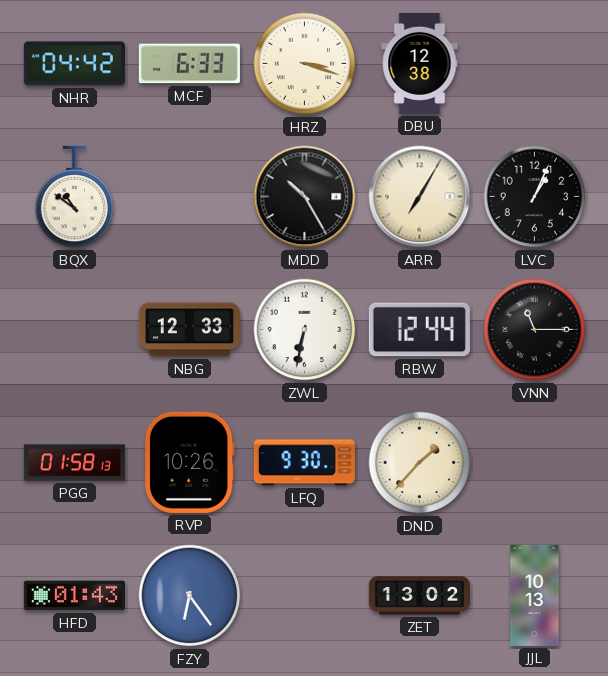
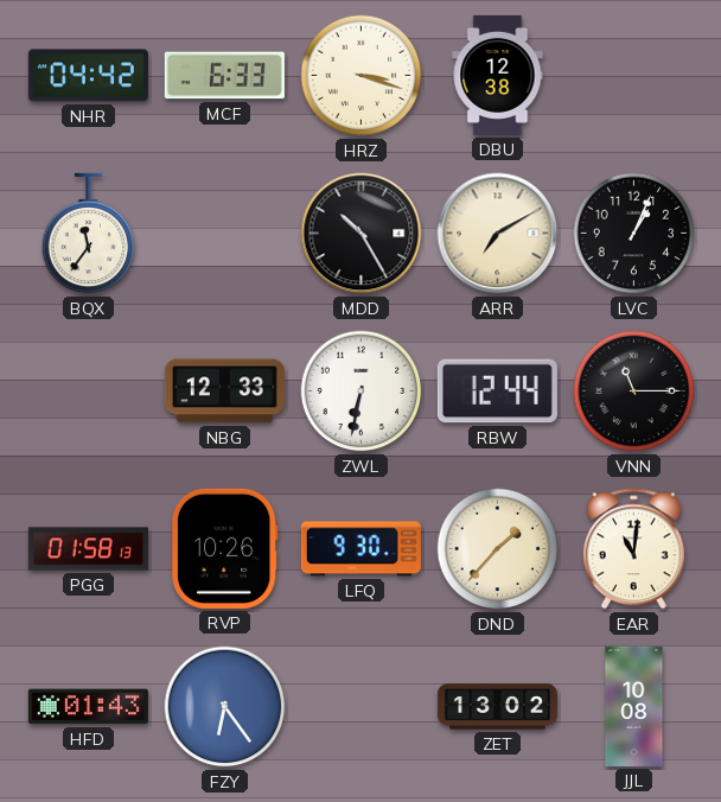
BQX: 10:51 -> 11:36 (89, 234)
ARR: 7:05 -> 7:10 (498, 234)
EAR: none -> 11:01 (633, 549)
JJL: 10:13 -> 10:08 (634, 706)
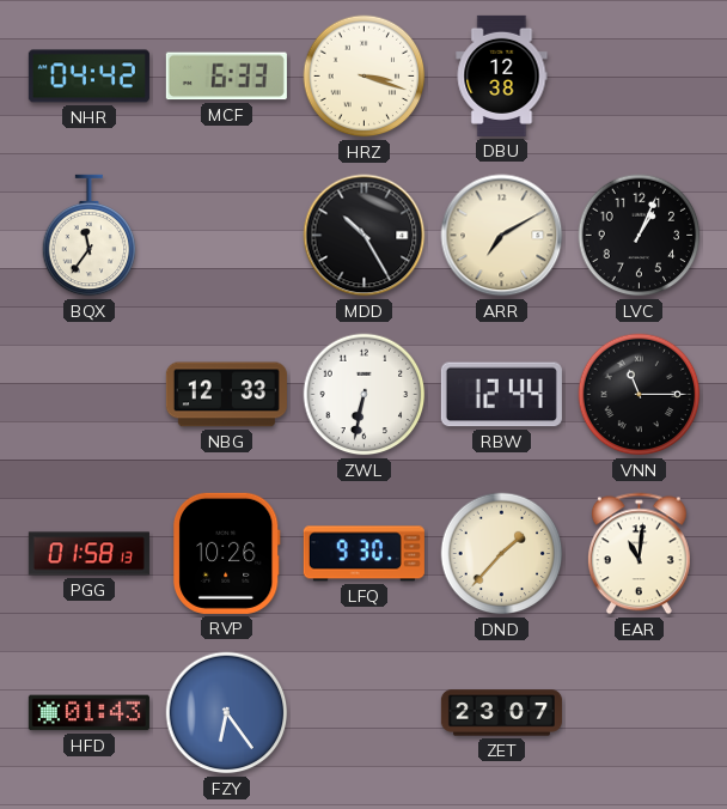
ZET: 13:02 -> 23:07 (501, 713)
JJL: 10:08 -> none (634, 706)
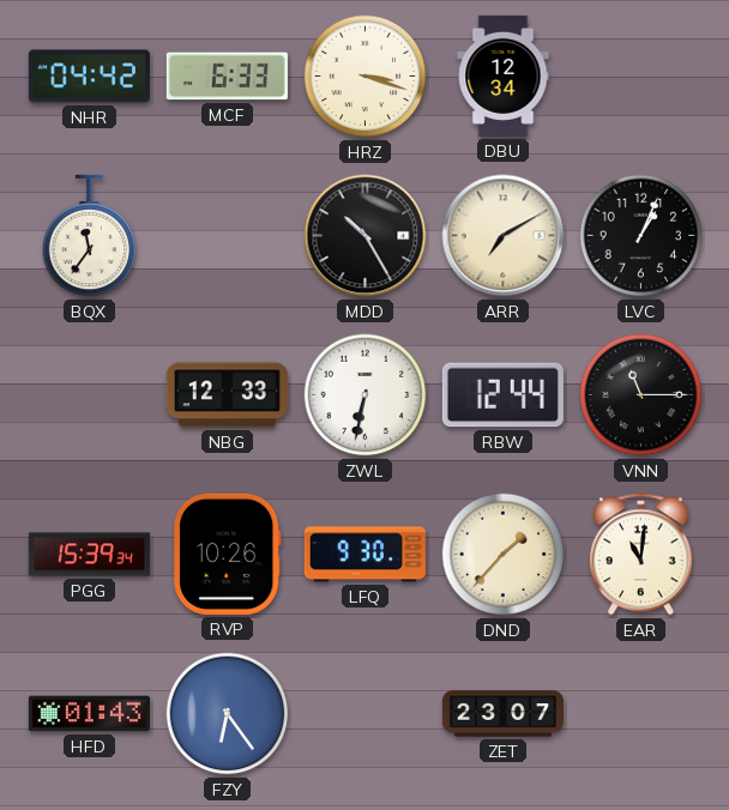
DBU: 12:38 -> 12:34 (504, 75)
PGG: 01:58 -> 15:39 (89, 555)
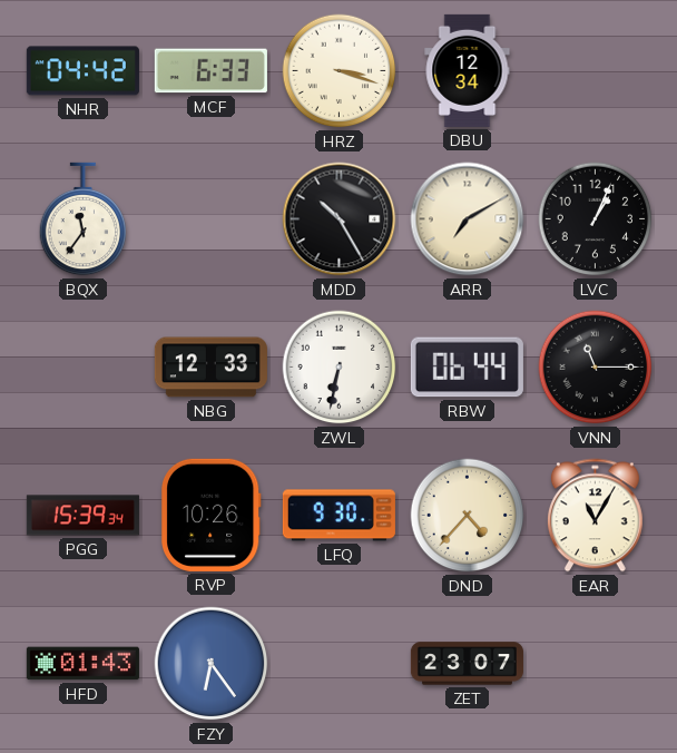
RBW: 12:44 -> 06:44 (467, 368)
DND: 1:37 -> 4:37 (468, 516)
EAR: 11:01 -> 11:05 (595, 516)
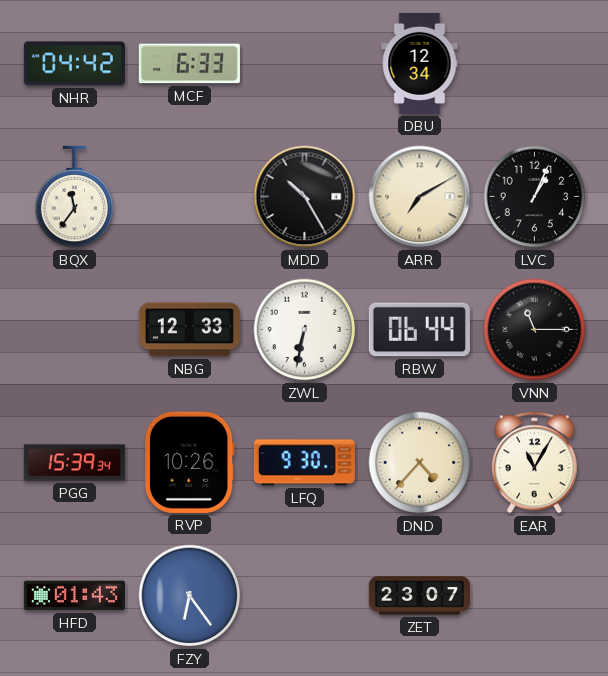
HRZ: 3:18 -> none (340, 71)
